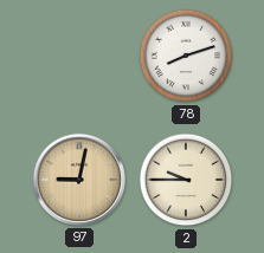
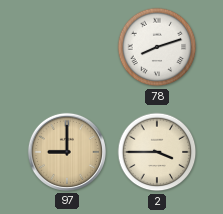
97: 9:02 -> 9:00 (67, 152)
2: 9:45 -> 3:45 (157, 152)
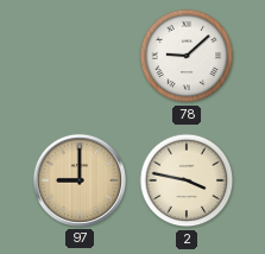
78: 8:12 -> 9:08 (187, 56)
2: 3:45 -> 3:47 (187, 180)
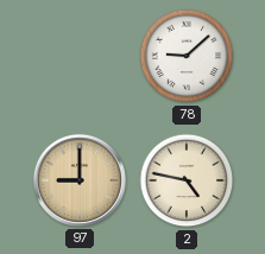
2: 3:47 -> 4:47 (187, 180)
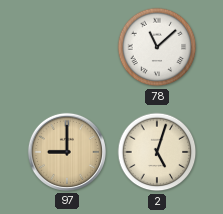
78: 9:08 -> 11:08 (157, 47)
2: 4:47 -> 5:03 (157, 152)
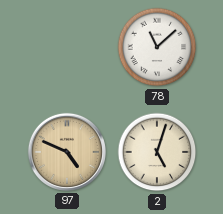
97: 9:00 -> 4:49 (67, 152)
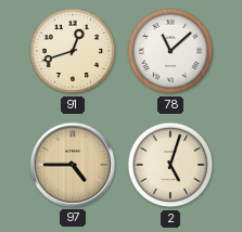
91: none -> 12:42 (73, 51)
97: 4:49 -> 4:45 (73, 165)
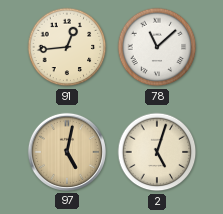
91: 12:42 -> 12:44 (67, 47)
97: 4:45 -> 5:02 (67, 152)
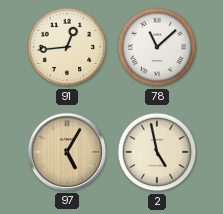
97: 5:02 -> 5:05 (67, 152)
2: 5:03 -> 4:58 (157, 152)
